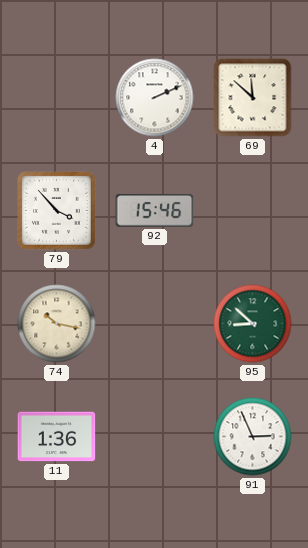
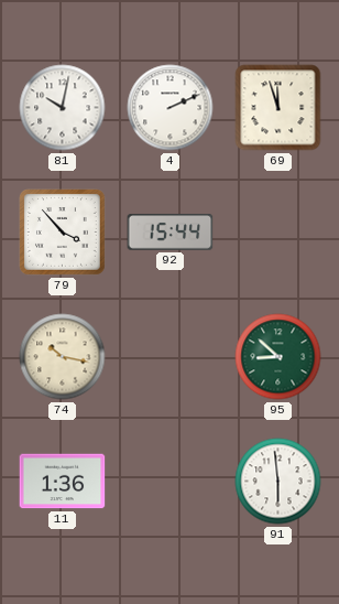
81: none -> 10:02 (63, 108)
69: 11:52 -> 11:57 (278, 108)
92: 15:46 -> 15:44 (171, 233)
91: 2:56 -> 5:59 (278, 482)
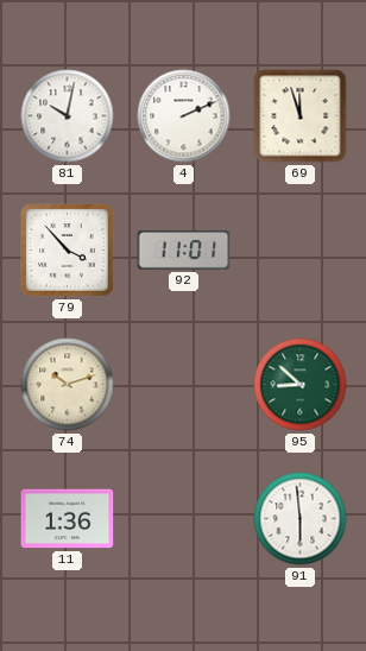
92: 15:44 -> 11:01 (184, 251)
74: 10:17 -> 10:12 (68, 385)
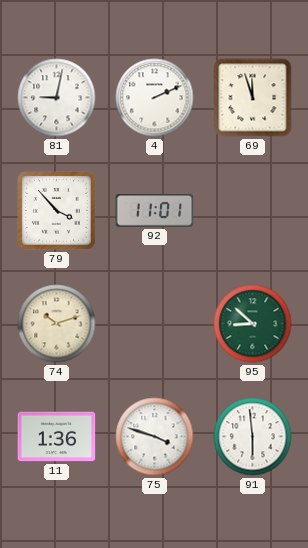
81: 10:02 -> 9:02 (57, 98)
75: none -> 3:48 (155, 437)
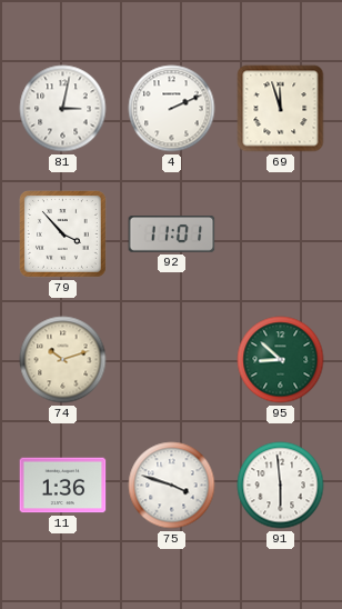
81: 9:02 -> 3:02 (63, 109)
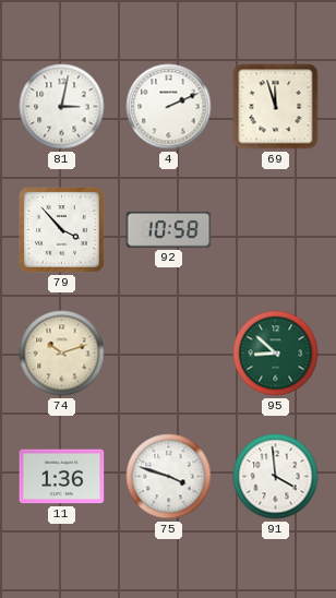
92: 11:01 -> 10:58 (169, 230)
91: 5:59 -> 3:59 (276, 477)
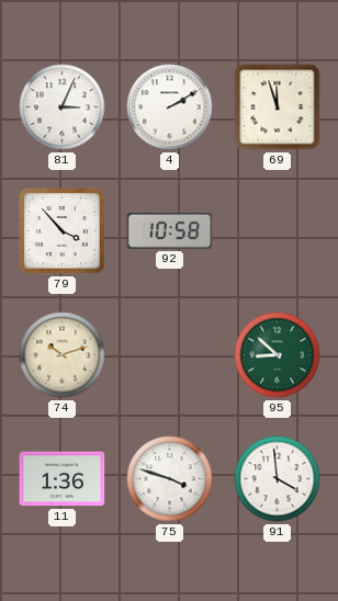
81: 3:02 -> 3:04 (63, 107)
4: 2:11 -> 2:10 (170, 107)
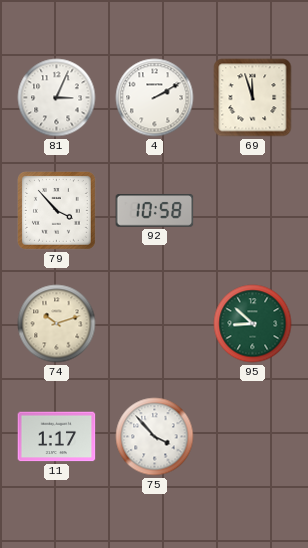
11: 1:36 -> 1:17 (57, 437)
75: 3:48 -> 3:53 (155, 437)
91: 3:59 -> none (278, 479)
